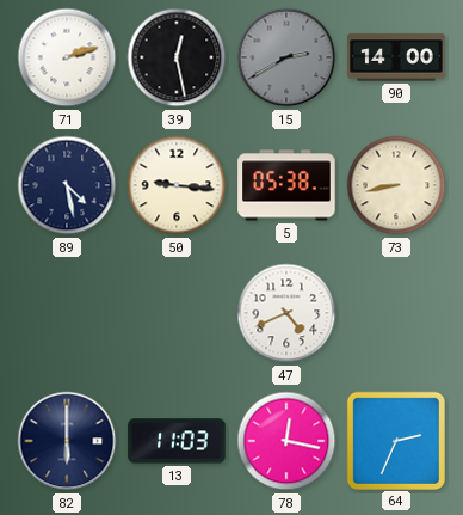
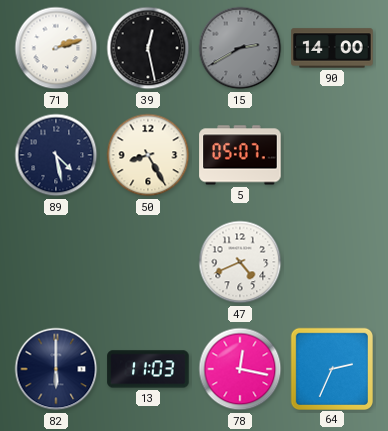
50: 9:16 -> 8:25 (148, 155)
5: 05:38 -> 05:07 (240, 155)
73: 8:43 -> none (396, 185)
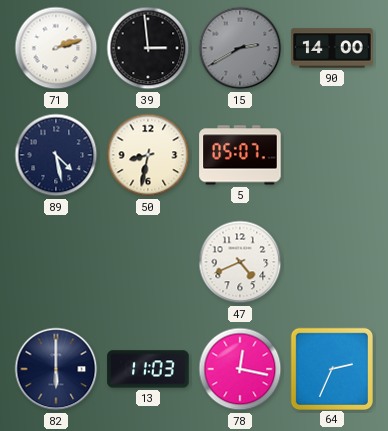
39: 12:28 -> 2:59 (148, 48)
50: 8:25 -> 8:32 (148, 155)
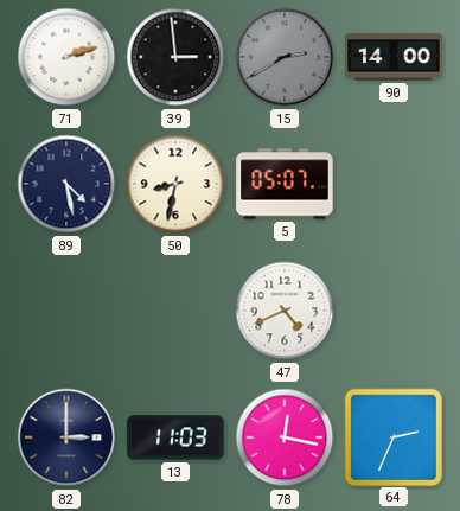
82: 6:00 -> 3:00 (66, 437)
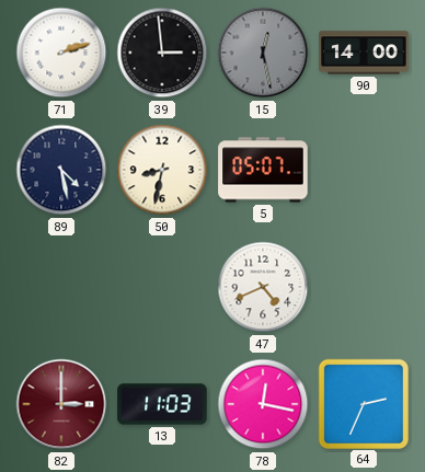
15: 2:40 -> 12:28 (263, 53)
82 dial: navy -> burgundy (61, 404)
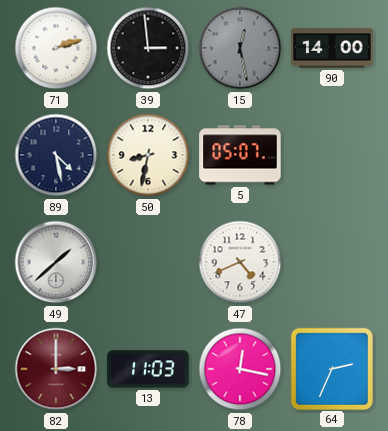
49: none -> 1:38 (56, 262)
